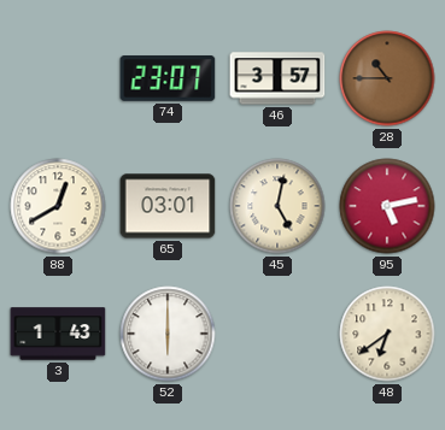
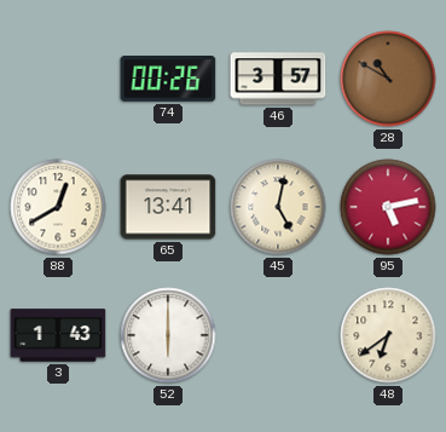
74: 23:07 -> 00:26 (168, 79)
28: 10:45 -> 10:50 (388, 79)
65: 03:01 -> 13:41 (168, 207)
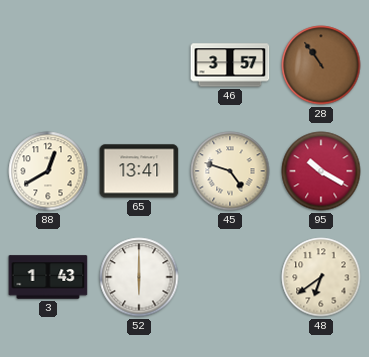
74: 00:26 -> none (168, 79)
28: 10:50 -> 10:54 (321, 65)
45: 5:02 -> 4:48 (230, 171)
95: 5:13 -> 10:20 (321, 171)
